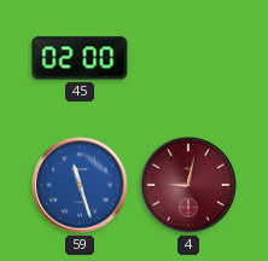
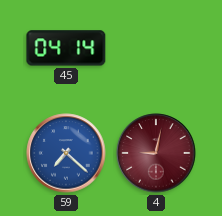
45: 02:00 -> 04:14 (66, 48)
59: 11:27 -> 7:22 (66, 153)
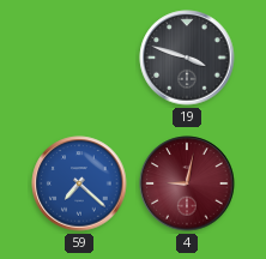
45: 04:14 -> none (66, 48)
19: none -> 3:48 (187, 58)
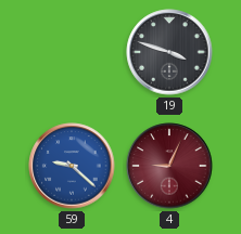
59: 7:22 -> 9:22 (72, 166)
4: 9:02 -> 9:04 (169, 166)
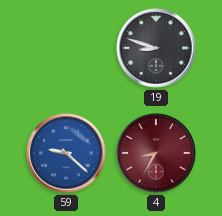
19: 3:48 -> 8:48 (156, 48)
4: 9:04 -> 8:35 (156, 153)
